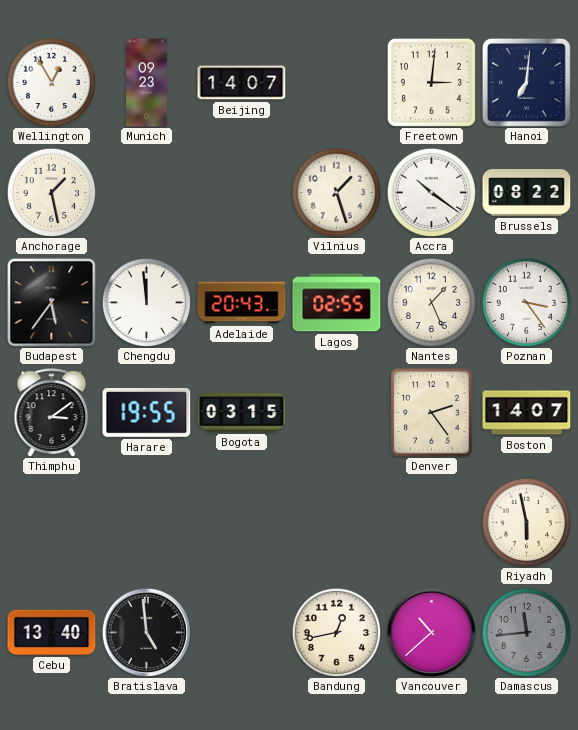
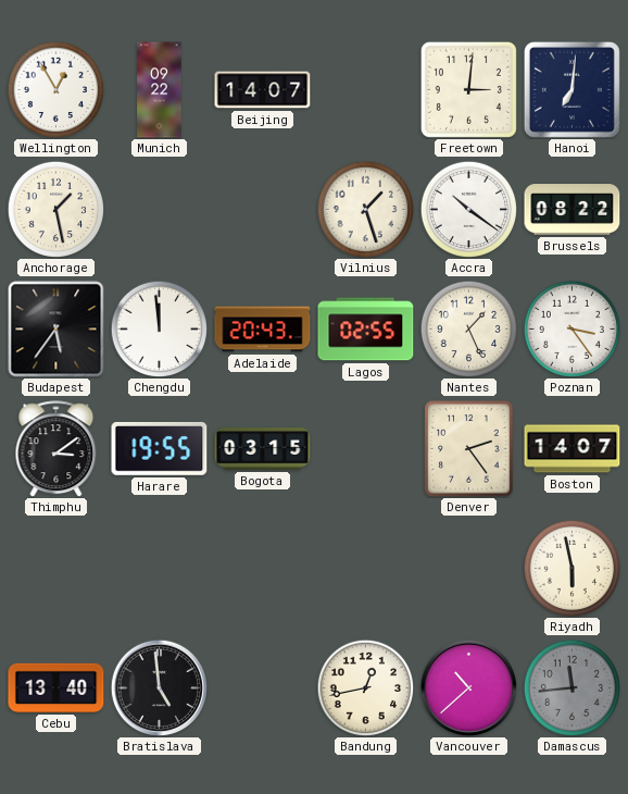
Munich: 09:23 -> 09:22 (160, 90)
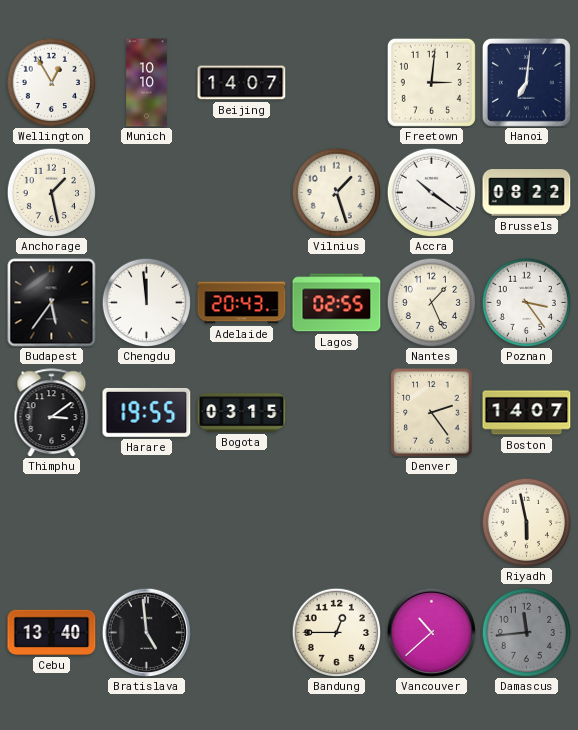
Munich: 09:22 -> 10:10 (147, 83)
Bandung: 12:43 -> 12:45 (336, 632)
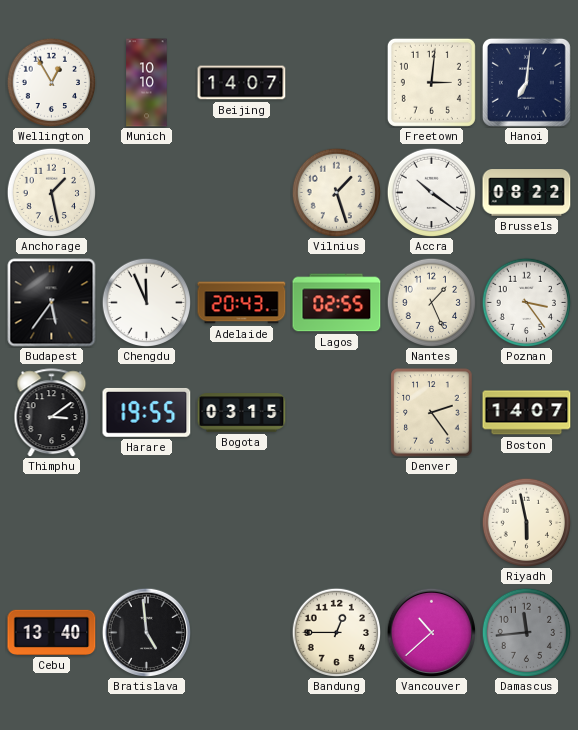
Chengdu: 11:59 -> 11:56 (146, 302)
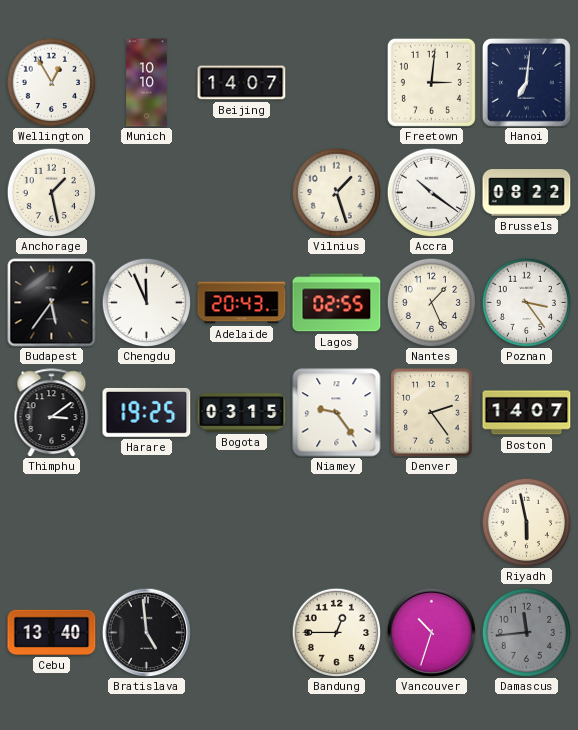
Harare: 19:55 -> 19:25 (147, 412)
Niamey: none -> 9:24 (337, 413)
Vancouver: 10:38 -> 10:33 (431, 632)
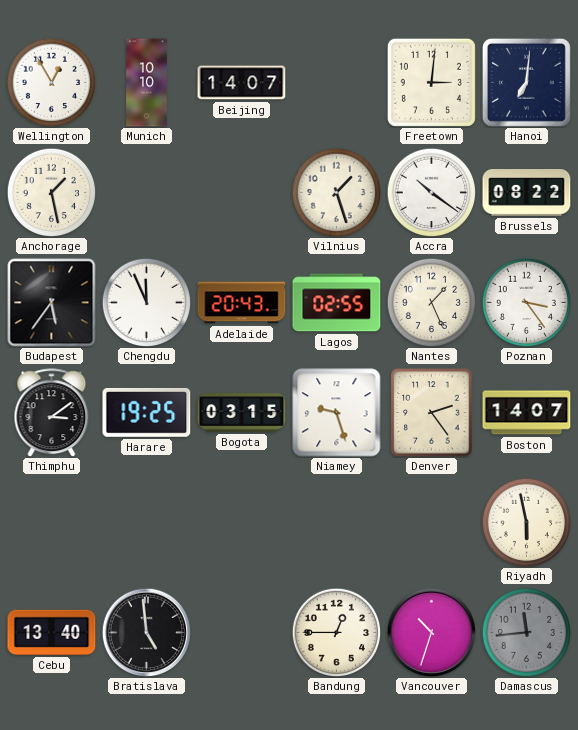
Niamey: 9:24 -> 9:27 (337, 413)
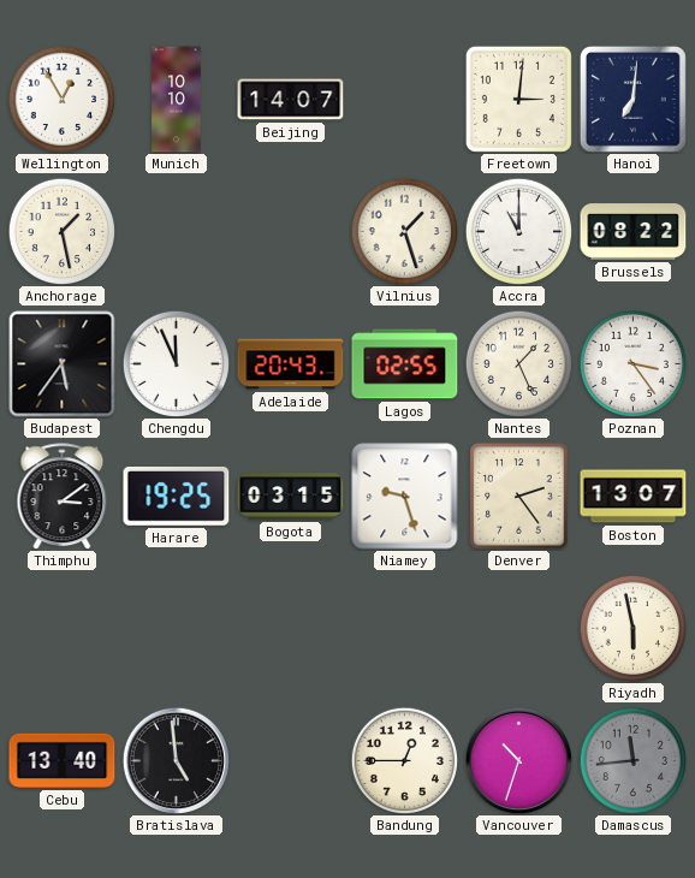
Accra: 10:21 -> 11:00 (518, 231)
Boston: 14:07 -> 13:07 (634, 497)
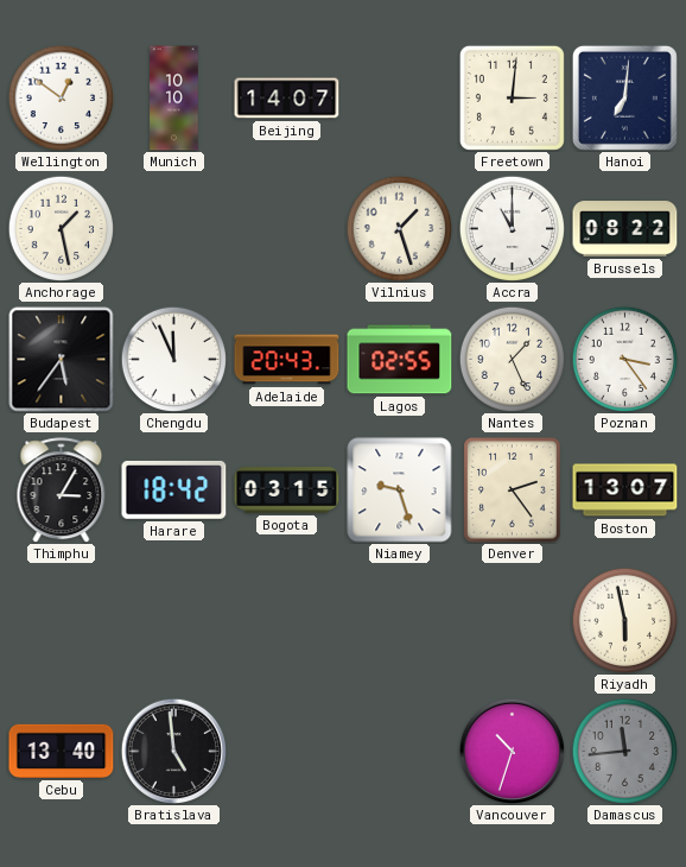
Wellington: 12:55 -> 12:51 (61, 97)
Thimphu: 3:09 -> 3:05 (62, 491)
Harare: 19:25 -> 18:42 (174, 489)
Bandung: 12:45 -> none (404, 760)
